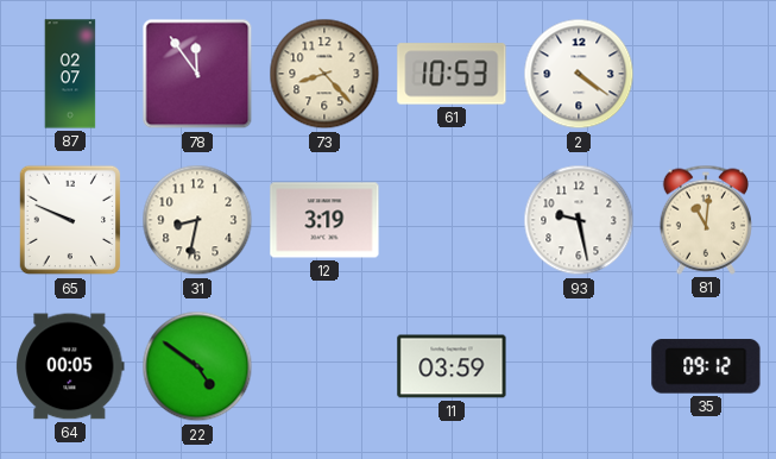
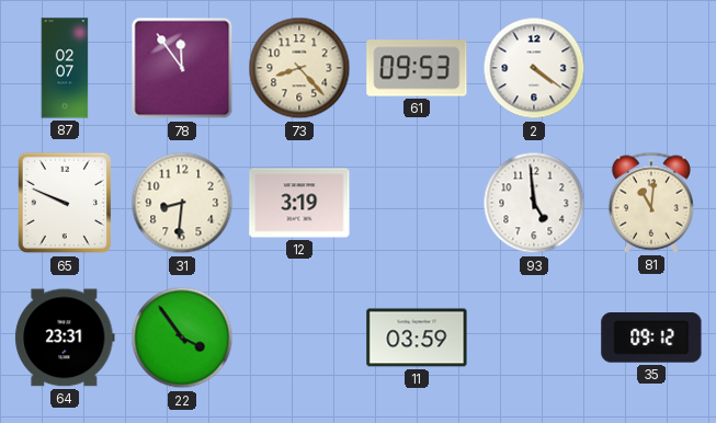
61: 10:53 -> 09:53 (417, 68)
31: 8:32 -> 8:31 (182, 203)
93: 9:28 -> 4:59 (534, 203)
64: 00:05 -> 23:31 (65, 338)
22: 4:51 -> 3:54 (182, 338)
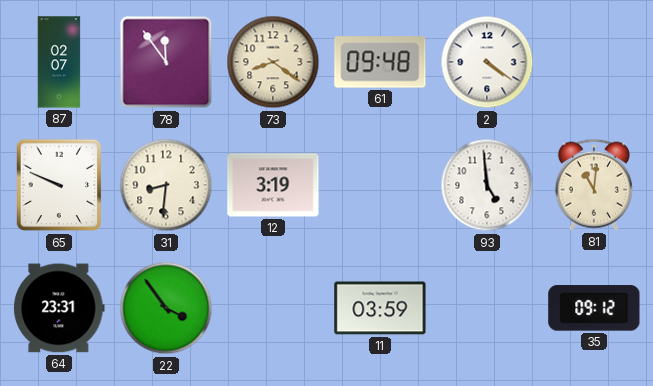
73: 8:23 -> 8:21 (273, 62)
61: 09:53 -> 09:48 (380, 62)
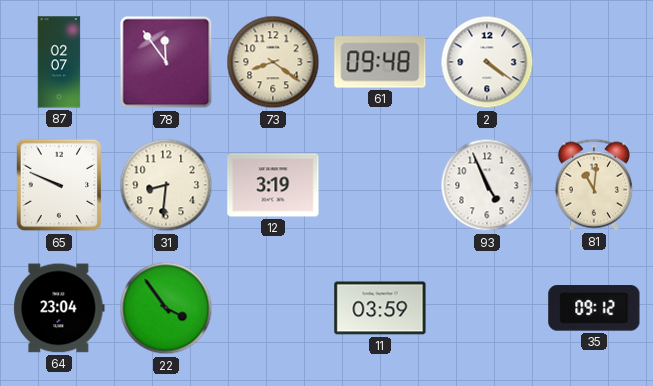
93: 4:59 -> 4:56 (487, 185)
64: 23:31 -> 23:04 (59, 308)
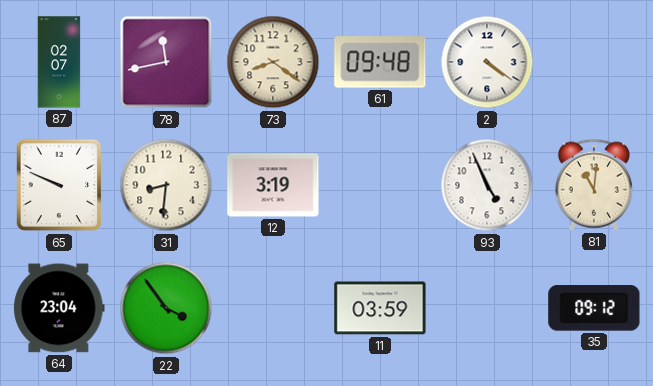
78: 11:54 -> 11:43 (166, 62)
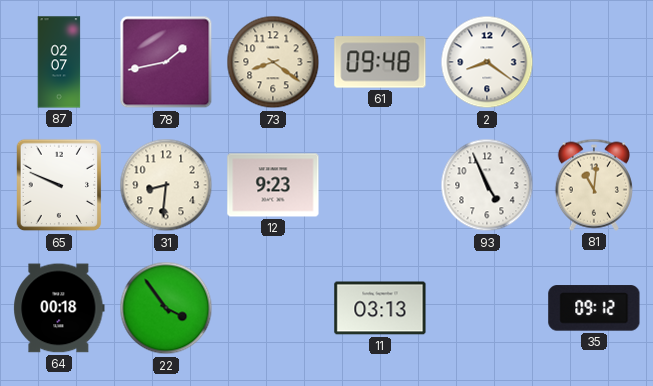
78: 11:43 -> 1:43 (166, 62)
2: 4:21 -> 8:21 (487, 62)
12: 3:19 -> 9:23 (273, 185)
64: 23:04 -> 00:18 (59, 308)
11: 03:59 -> 03:13 (380, 308)
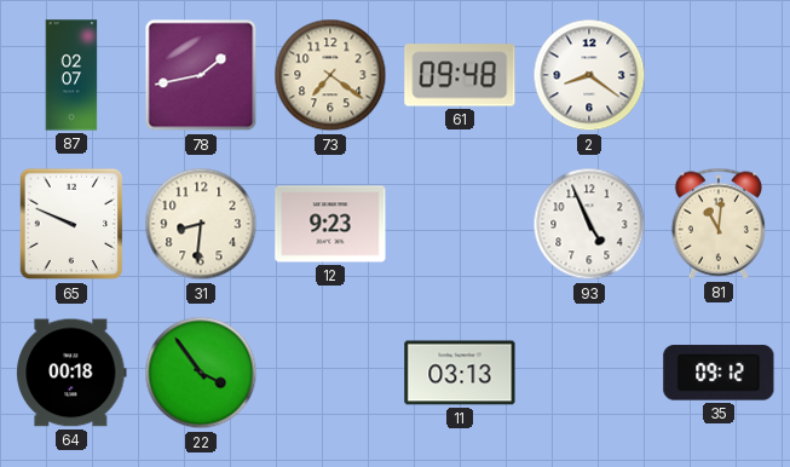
73: 8:21 -> 7:21 (330, 75)
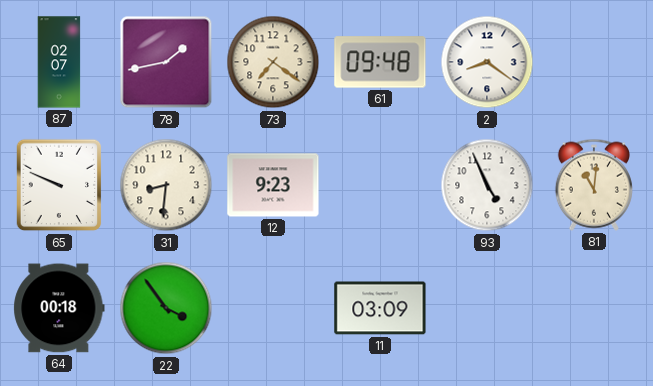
11: 03:13 -> 03:09 (380, 308)
35: 09:12 -> none (719, 373)
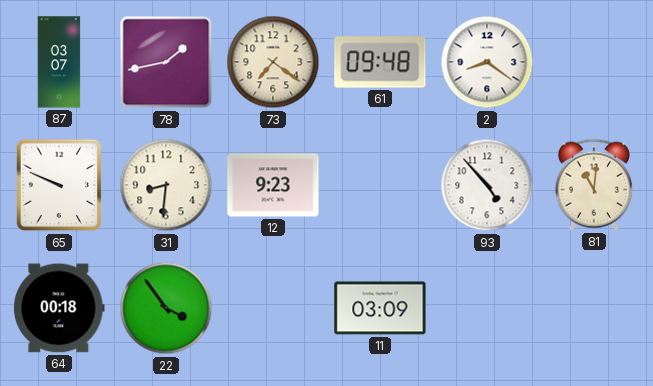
87: 02:07 -> 03:07 (59, 62)
93: 4:56 -> 4:53 (487, 185)
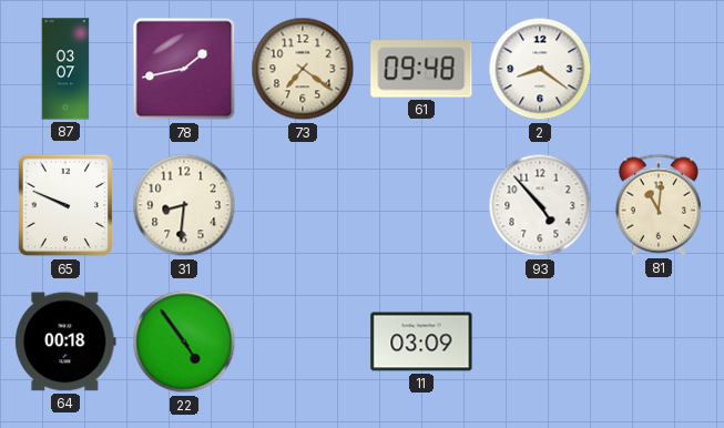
12: 9:23 -> none (273, 185)
22: 3:54 -> 4:54 (184, 342)
